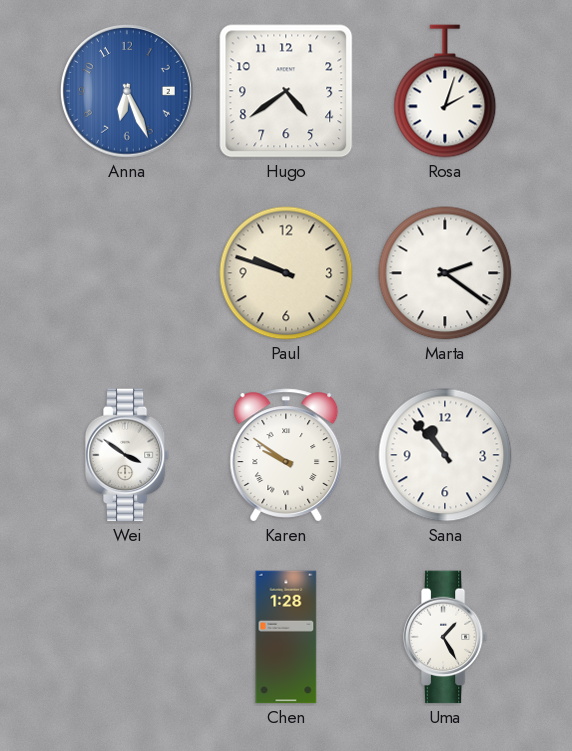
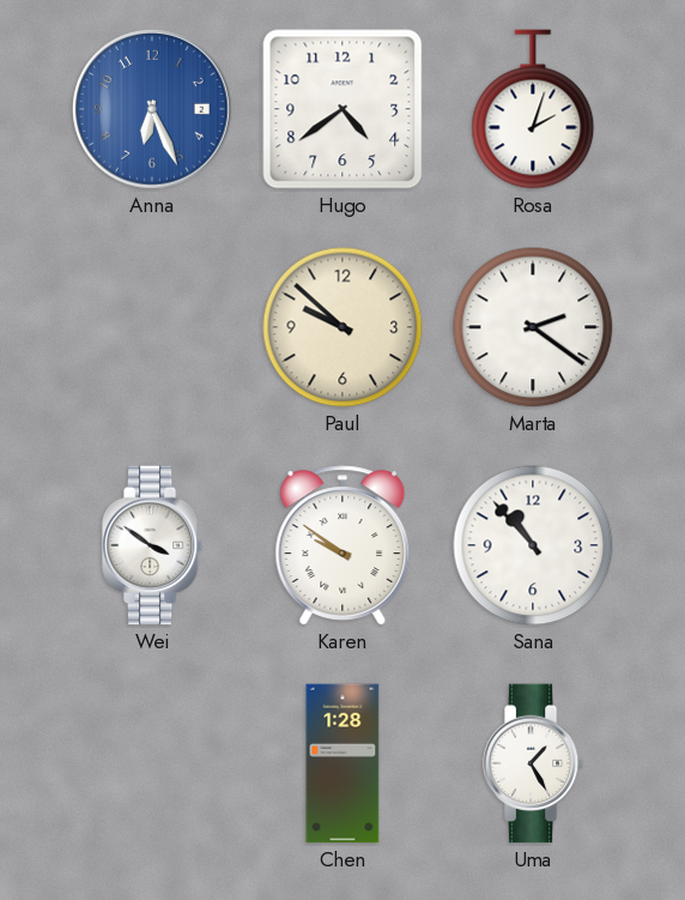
Paul: 9:48 -> 9:52 (342, 327)
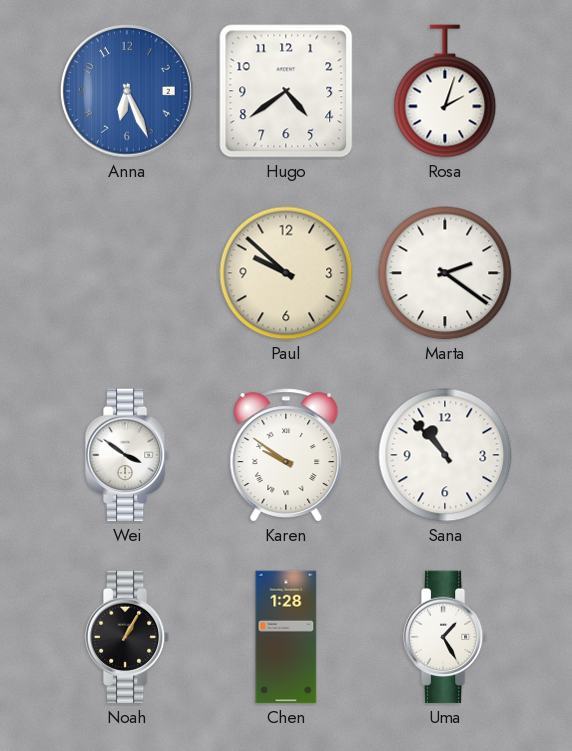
Noah: none -> 1:05 (127, 637)
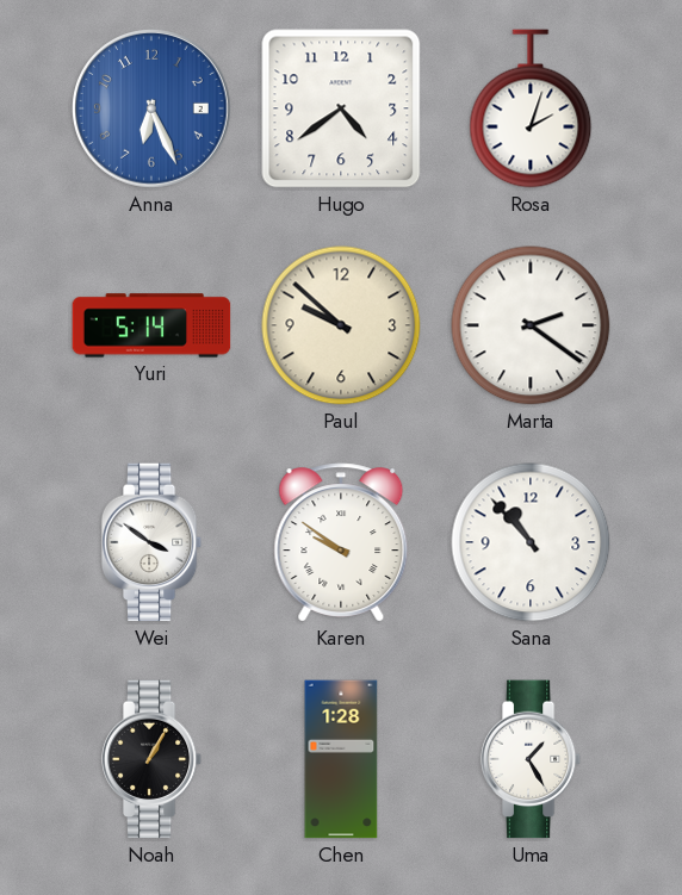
Yuri: none -> 5:14 (151, 325)
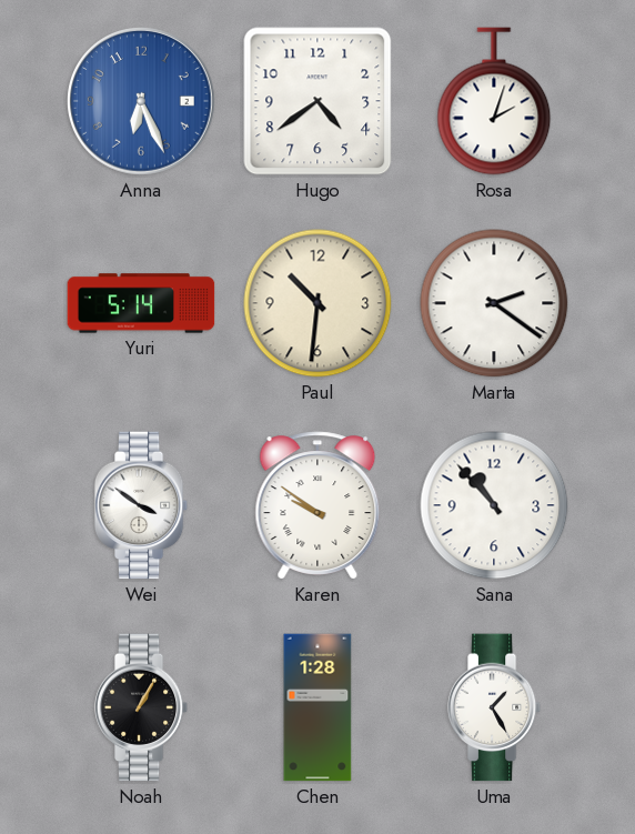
Paul: 9:52 -> 10:31 (317, 303)
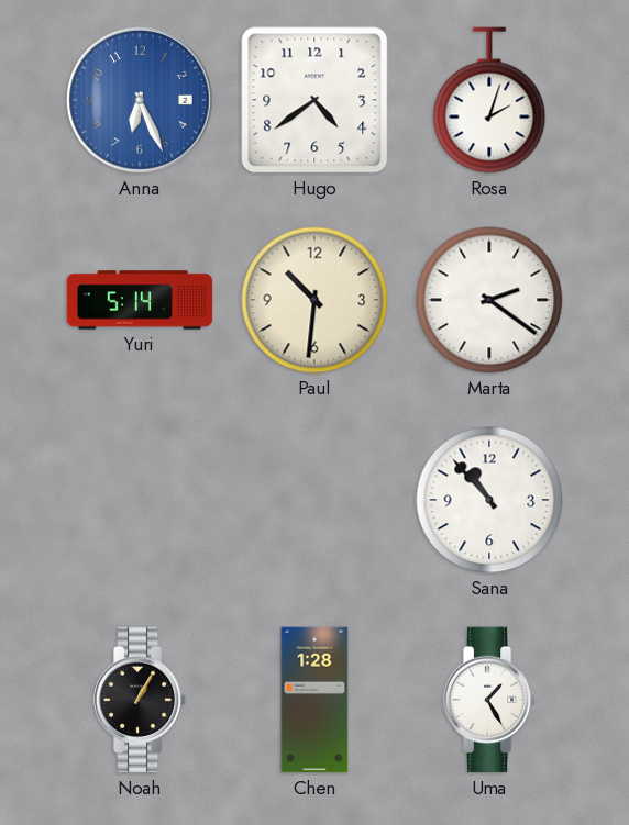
Wei: 3:51 -> none (141, 505)
Karen: 9:51 -> none (317, 505)
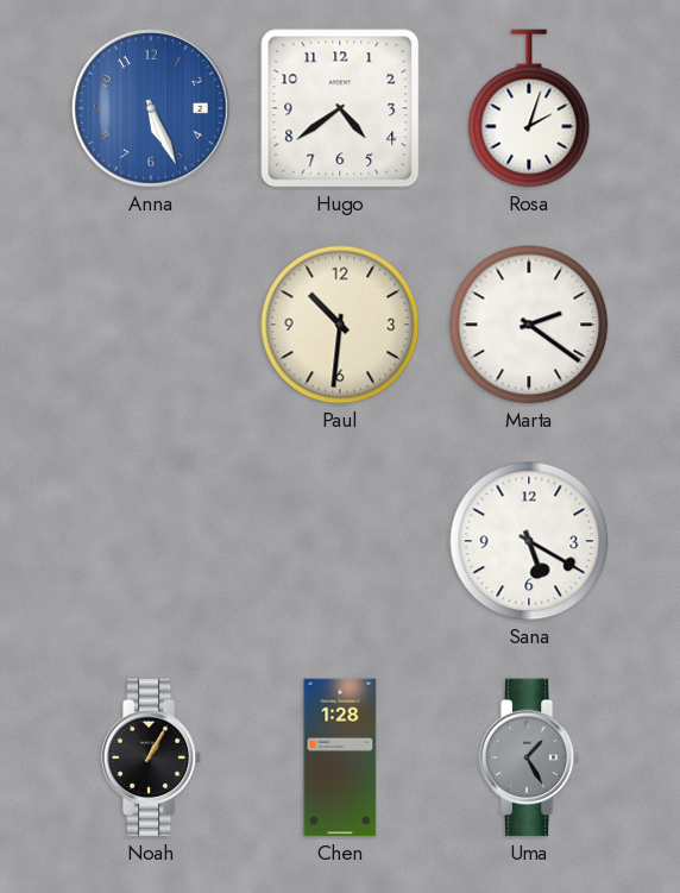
Anna: 6:26 -> 5:26 (151, 108)
Yuri: 5:14 -> none (140, 300)
Sana: 10:53 -> 5:20 (529, 541)
Uma dial: white -> grey (529, 757)
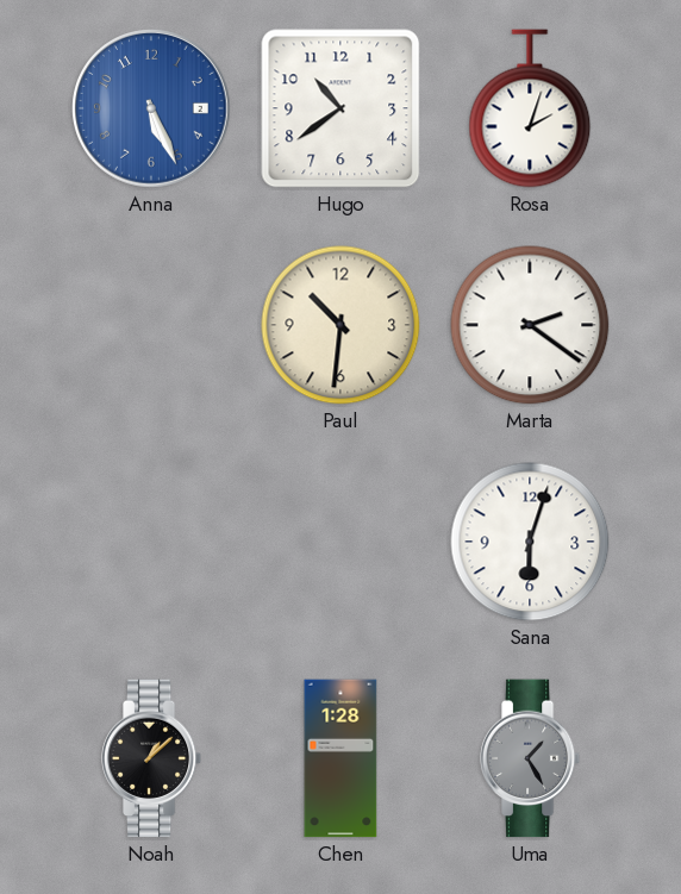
Hugo: 4:39 -> 10:39 (340, 108)
Sana: 5:20 -> 6:03 (530, 542)
Noah: 1:05 -> 1:08 (151, 758)
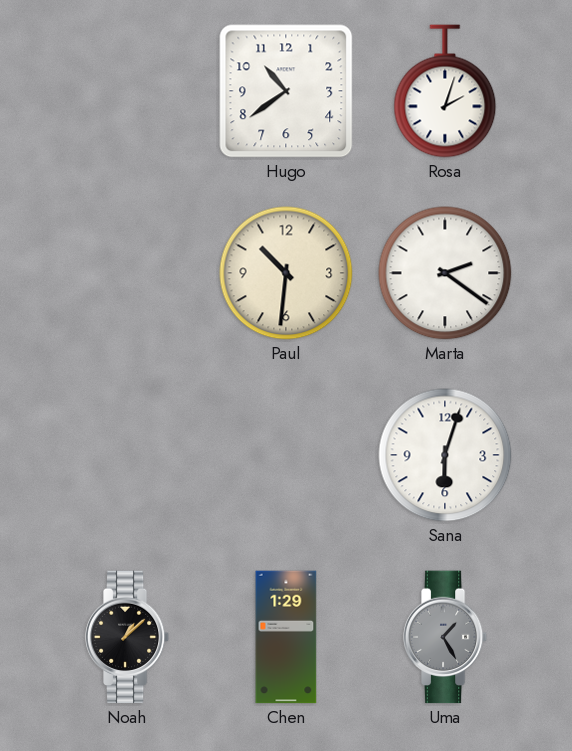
Anna: 5:26 -> none (151, 108)
Chen: 1:28 -> 1:29 (286, 637)
